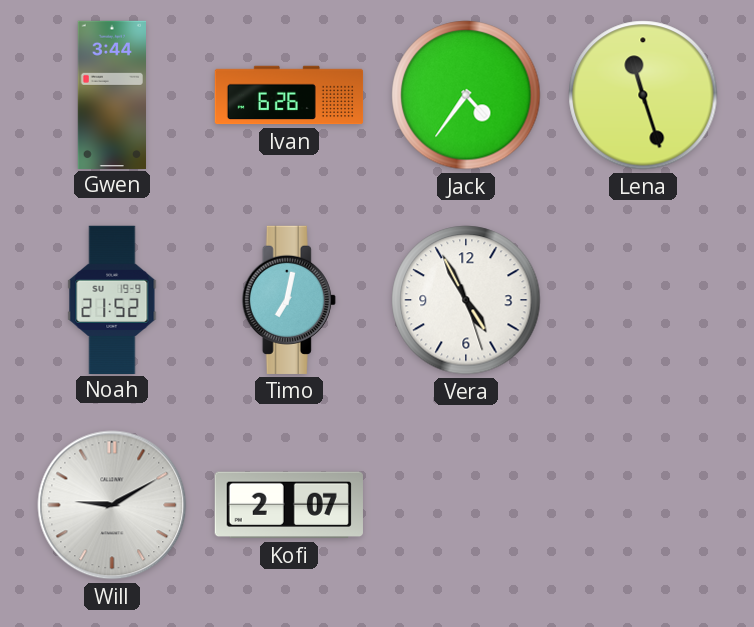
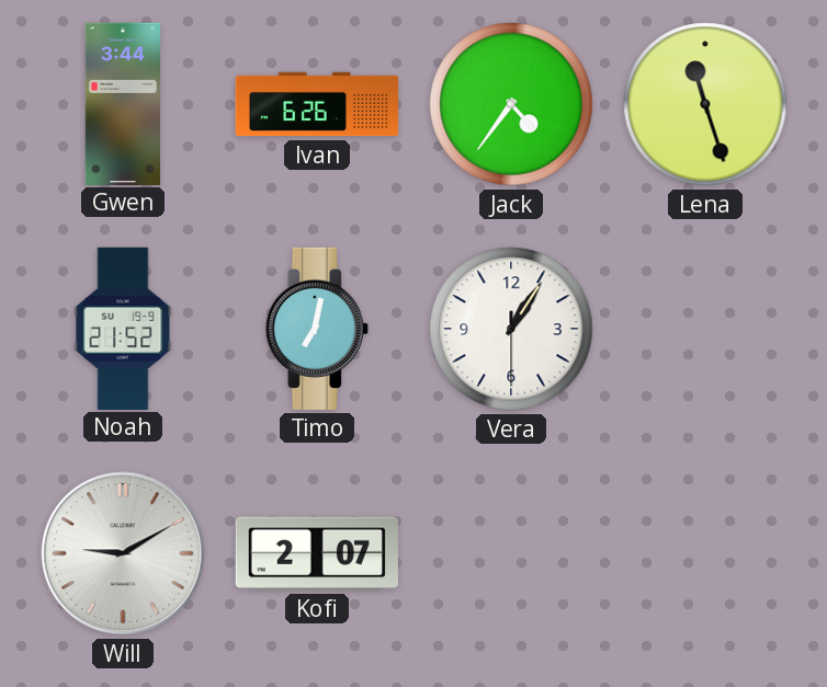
Vera: 4:55 -> 1:05 (511, 329)
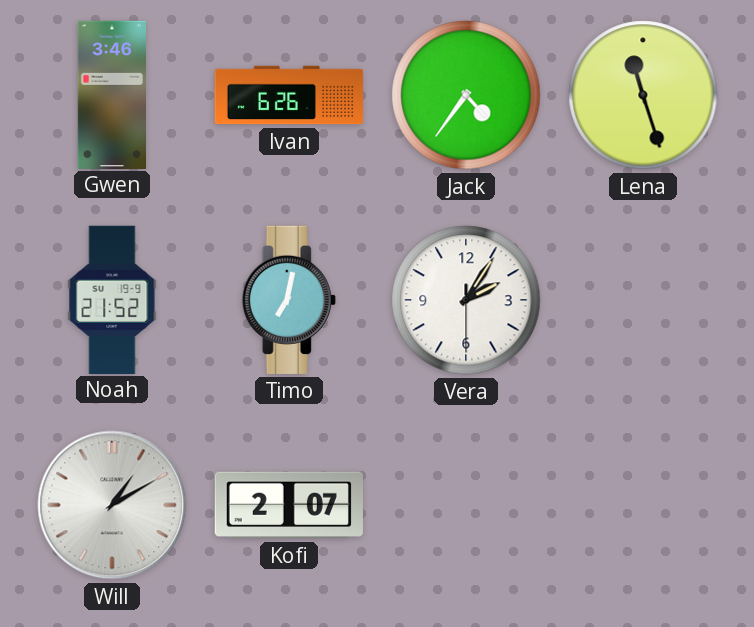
Gwen: 3:44 -> 3:46 (111, 94)
Vera: 1:05 -> 2:05 (466, 300)
Will: 9:10 -> 1:10 (112, 505)
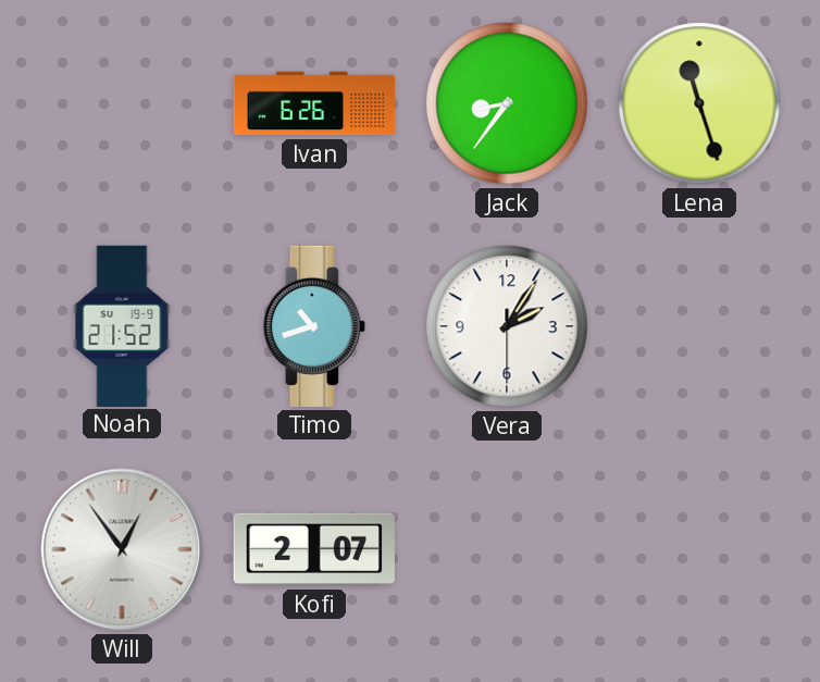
Gwen: 3:46 -> none (111, 94)
Jack: 4:36 -> 8:36 (507, 103)
Timo: 7:02 -> 10:42 (314, 326)
Will: 1:10 -> 12:54 (122, 549)
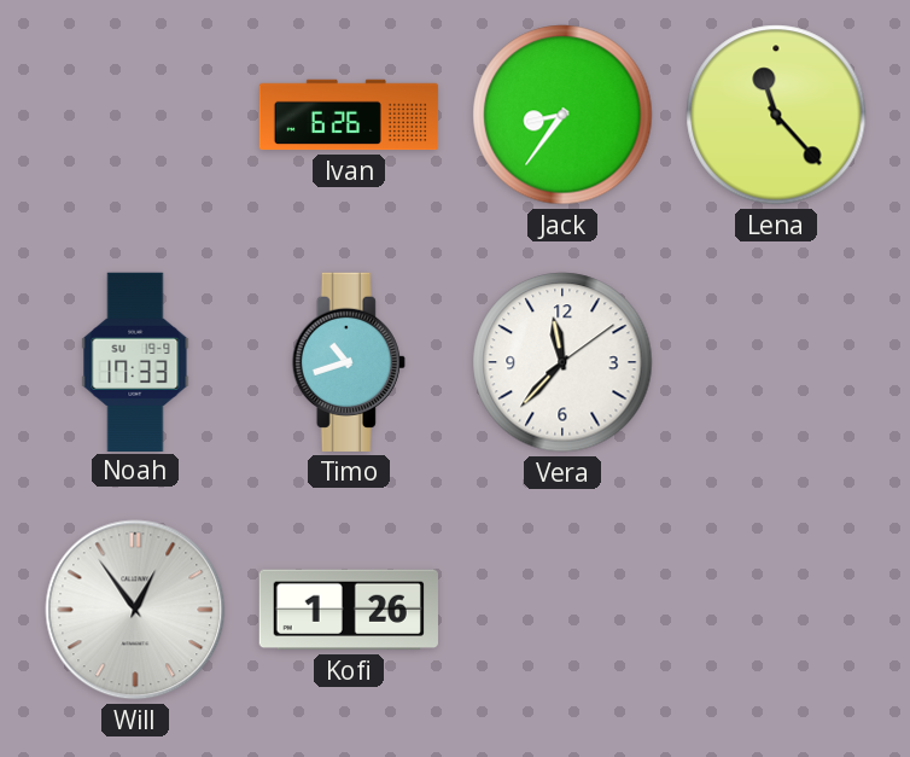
Lena: 11:27 -> 11:23 (776, 115)
Noah: 21:52 -> 17:33 (135, 361)
Vera: 2:05 -> 11:37 (562, 362)
Kofi: 2:07 -> 1:26 (349, 610)
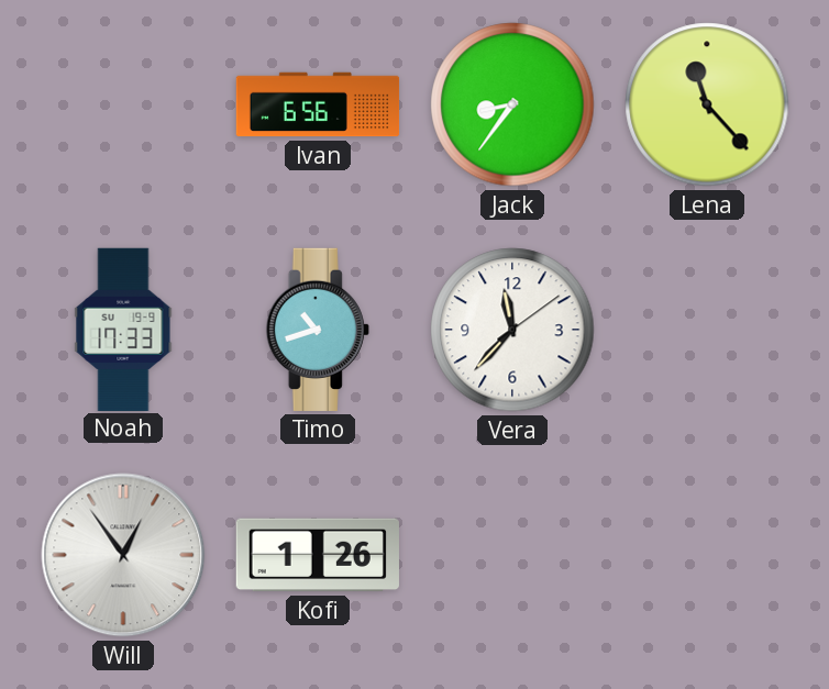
Ivan: 6:26 -> 6:56 (318, 104)
